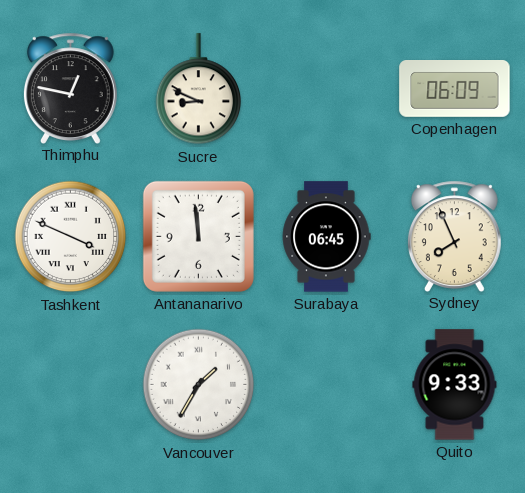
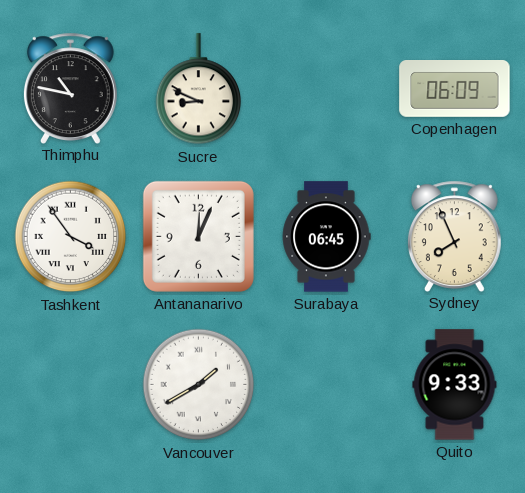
Thimphu: 12:47 -> 10:47 (70, 88)
Tashkent: 3:49 -> 3:54 (71, 237)
Antananarivo: 11:59 -> 12:04 (198, 236)
Vancouver: 1:35 -> 1:40 (199, 385)
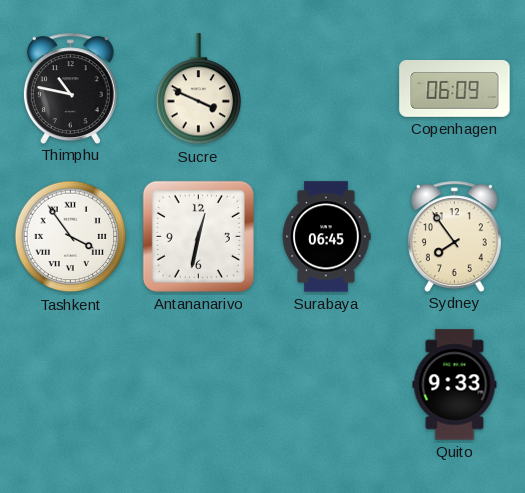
Sucre: 8:49 -> 3:49 (199, 89)
Antananarivo: 12:04 -> 12:32 (198, 236)
Sydney: 7:56 -> 7:54 (454, 236)
Vancouver: 1:40 -> none (199, 385)
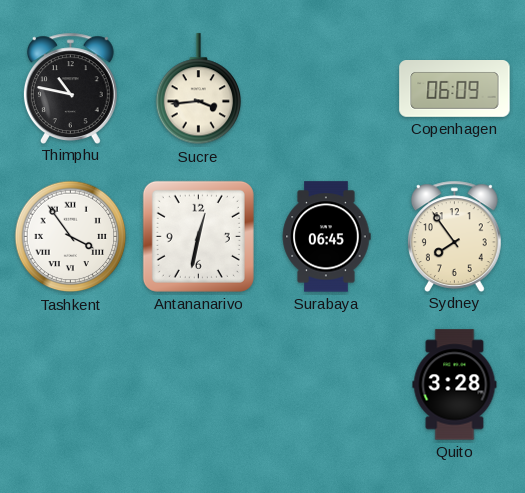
Sucre: 3:49 -> 3:44 (199, 89)
Quito: 9:33 -> 3:28 (455, 385)
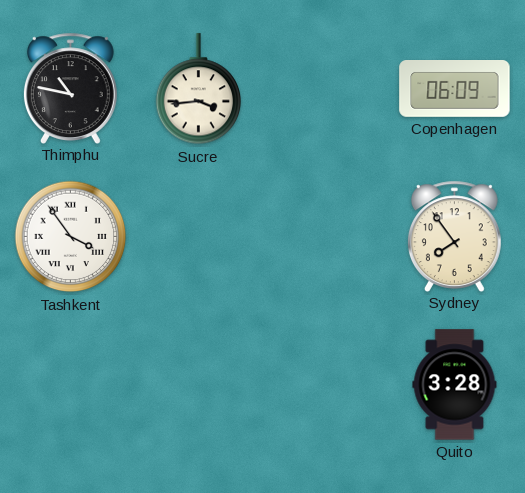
Antananarivo: 12:32 -> none (198, 236)
Surabaya: 06:45 -> none (326, 237)
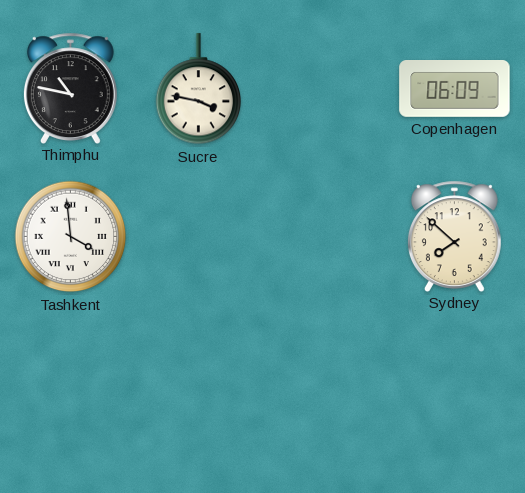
Sucre: 3:44 -> 3:47 (199, 89)
Tashkent: 3:54 -> 3:59 (71, 237)
Sydney: 7:54 -> 7:52 (454, 236)
Quito: 3:28 -> none (455, 385)
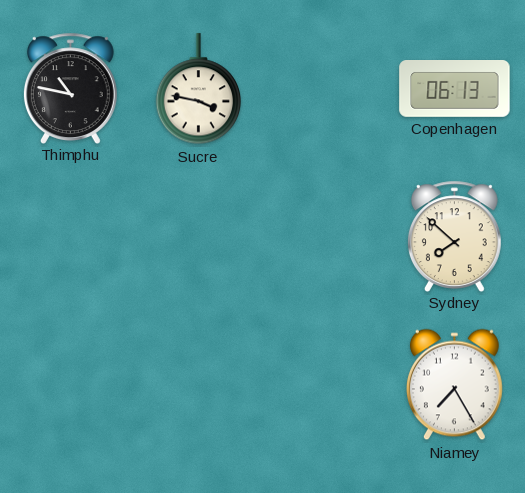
Copenhagen: 06:09 -> 06:13 (455, 89)
Tashkent: 3:59 -> none (71, 237)
Niamey: none -> 7:25 (454, 385)
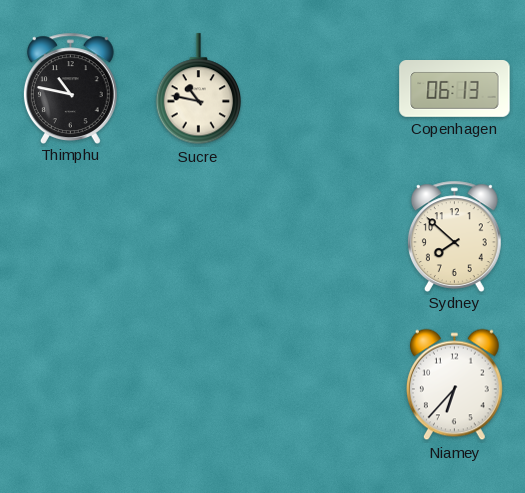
Sucre: 3:47 -> 10:47 (199, 89)
Niamey: 7:25 -> 6:37 (454, 385)
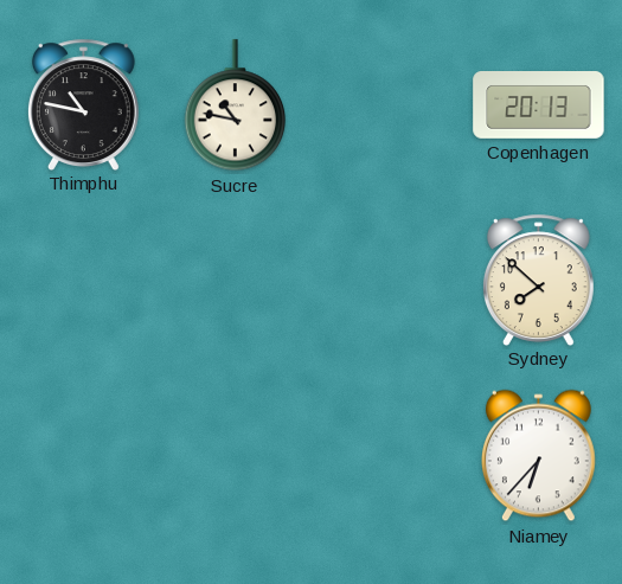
Copenhagen: 06:13 -> 20:13 (539, 105)
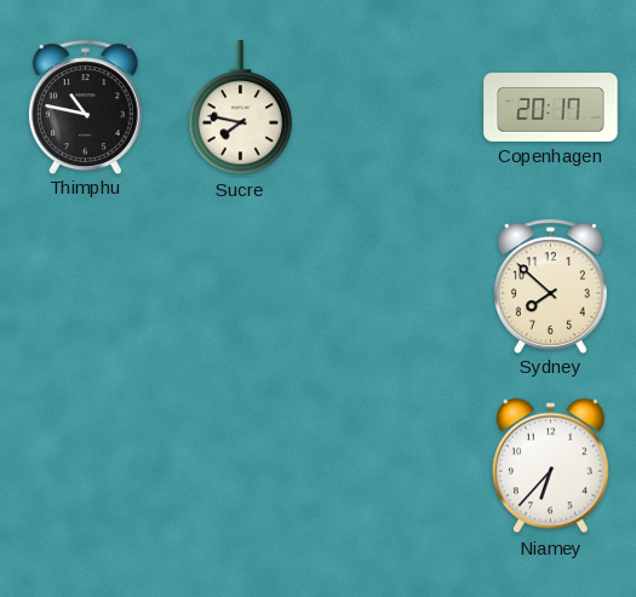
Sucre: 10:47 -> 7:47 (241, 108)
Copenhagen: 20:13 -> 20:17 (551, 108)
